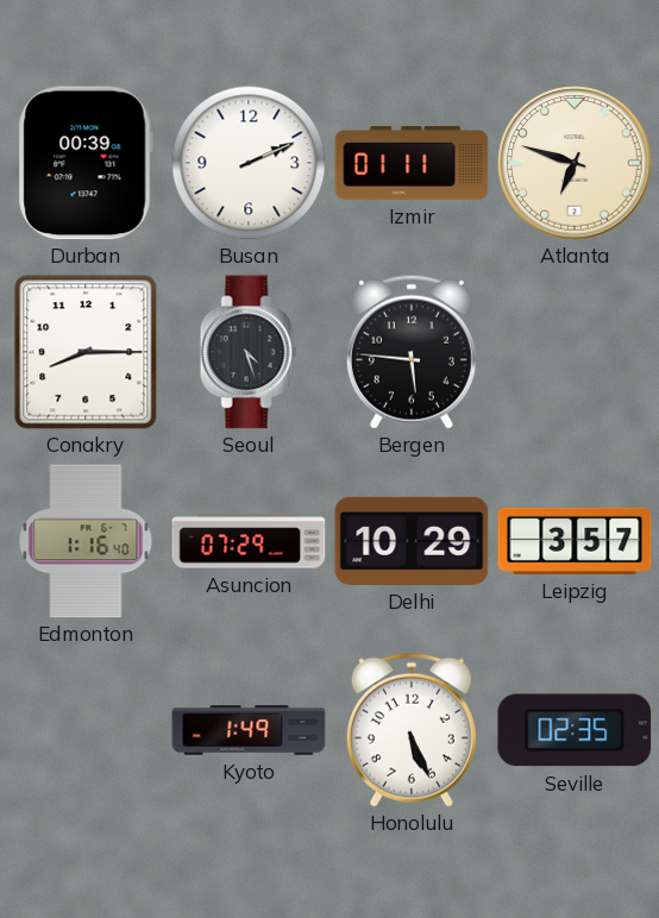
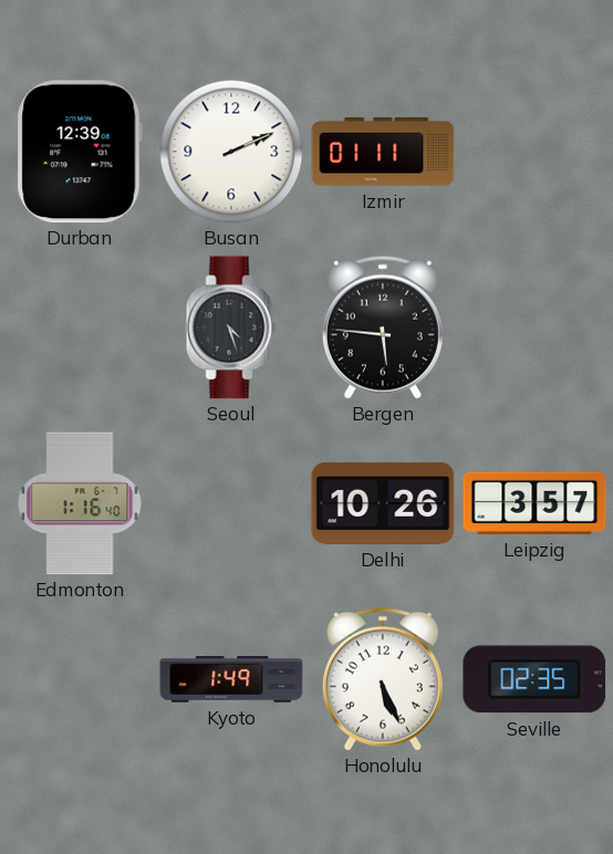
Durban: 00:39 -> 12:39 (80, 152)
Atlanta: 6:48 -> none (575, 163)
Conakry: 8:15 -> none (86, 352)
Asuncion: 07:29 -> none (249, 541)
Delhi: 10:29 -> 10:26 (383, 503)
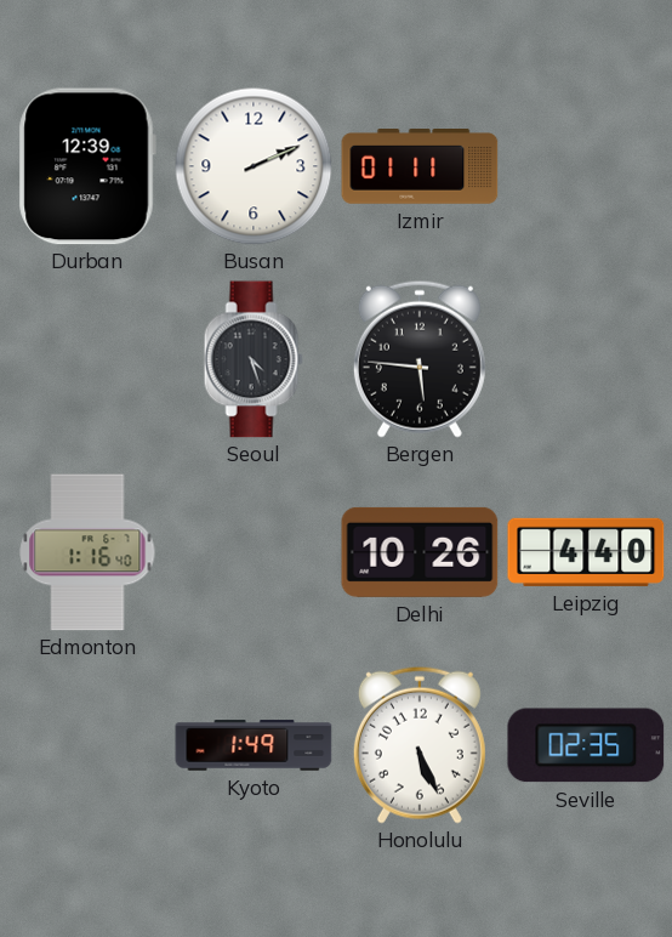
Leipzig: 3:57 -> 4:40 (586, 552)
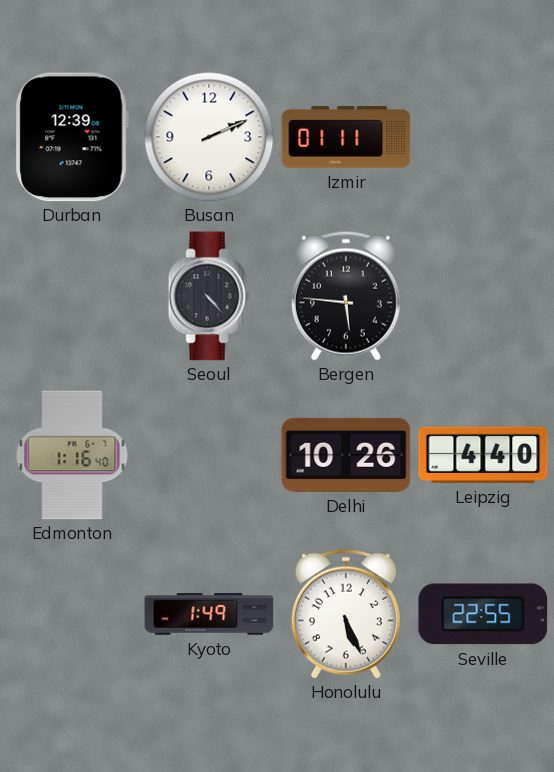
Seoul: 4:27 -> 4:23 (209, 296)
Seville: 02:35 -> 22:55 (483, 614)
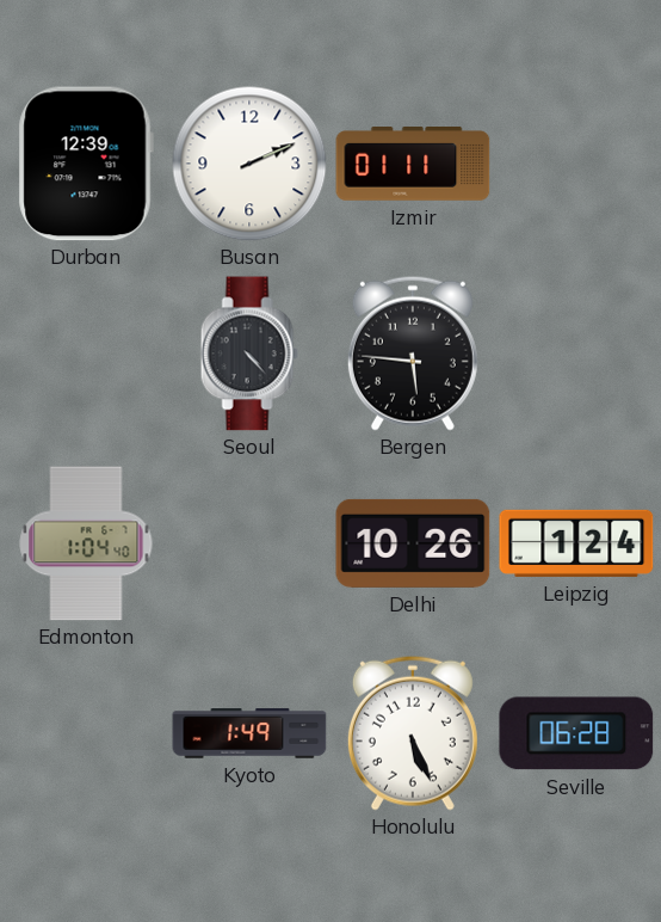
Edmonton: 1:16 -> 1:04 (86, 543)
Leipzig: 4:40 -> 1:24 (576, 543)
Seville: 22:55 -> 06:28 (576, 733)
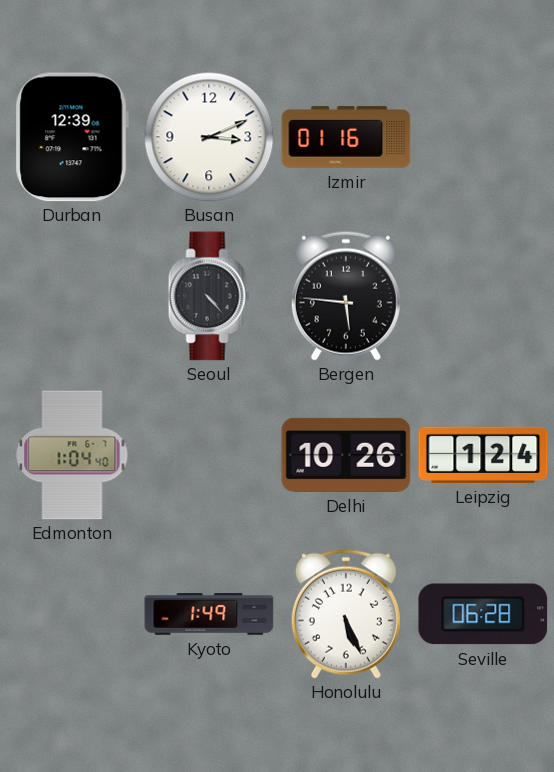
Busan: 2:11 -> 3:11 (209, 137)
Izmir: 01:11 -> 01:16 (346, 138)
